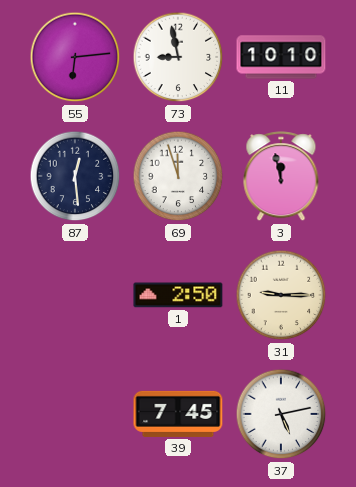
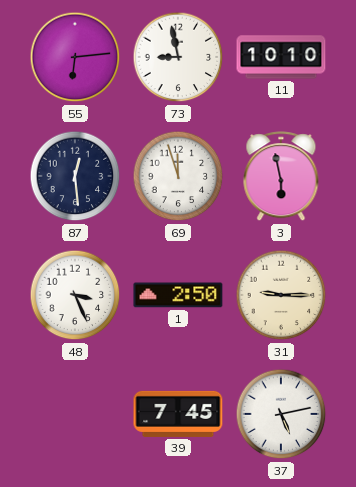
3: 11:58 -> 5:58 (281, 177)
48: none -> 3:26 (75, 295)
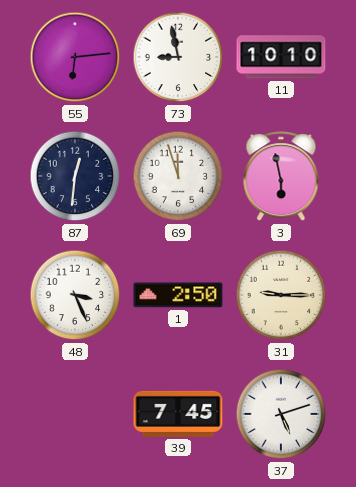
87: 12:29 -> 12:31 (75, 176)
37: 5:13 -> 5:12 (281, 414)
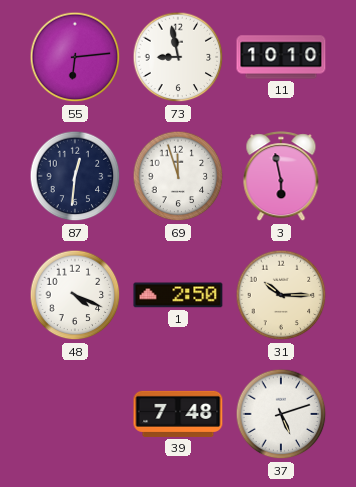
48: 3:26 -> 4:19 (75, 295)
31: 9:15 -> 10:15 (281, 295)
39: 7:45 -> 7:48 (178, 414)
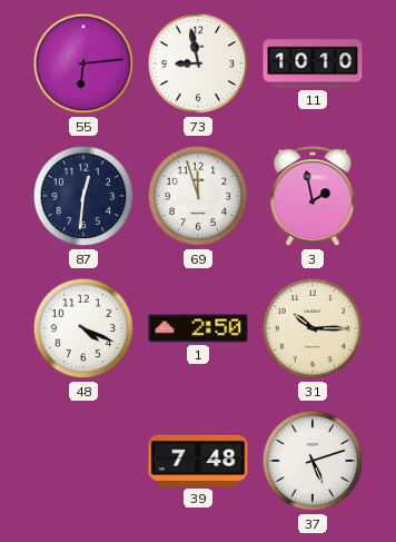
3: 5:58 -> 1:58 (313, 197)
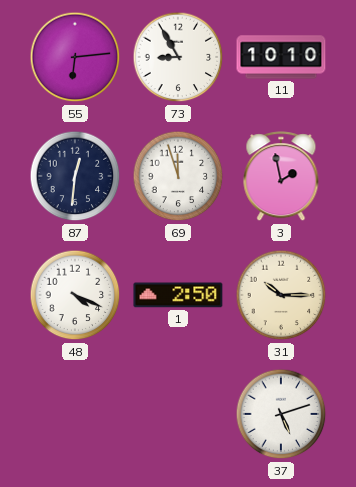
73: 8:58 -> 8:55 (178, 57)
39: 7:48 -> none (198, 461)
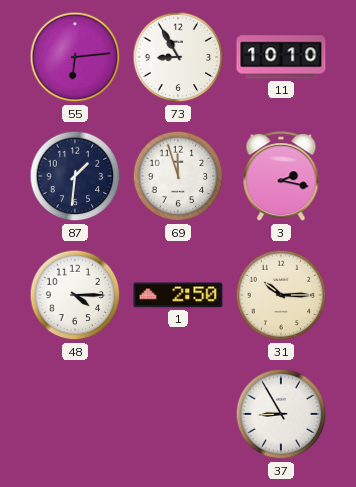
87: 12:31 -> 1:31 (75, 176)
3: 1:58 -> 2:17 (281, 177)
48: 4:19 -> 4:15 (75, 295)
37: 5:12 -> 8:55 (281, 414)
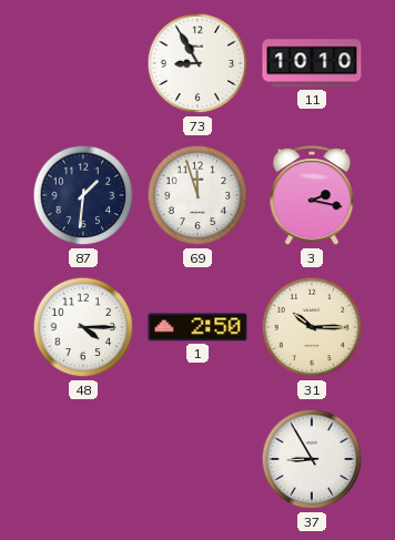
55: 6:14 -> none (75, 57)
